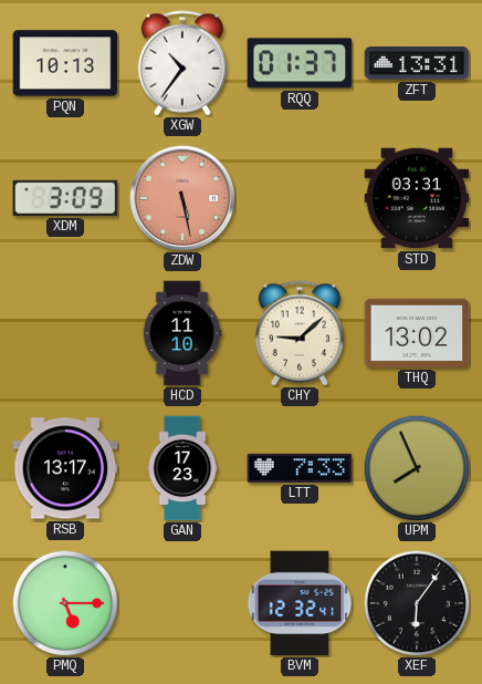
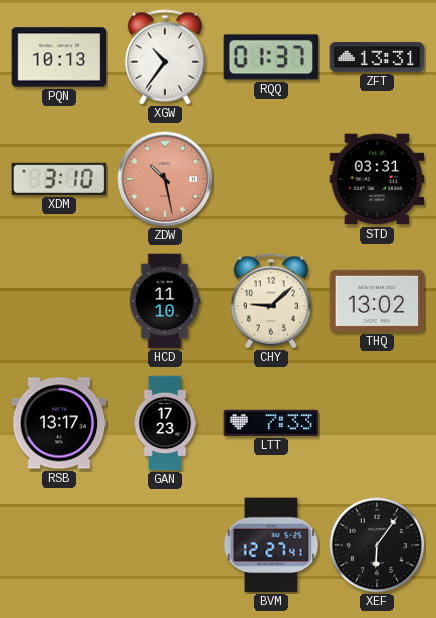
XDM: 3:09 -> 3:10 (59, 179)
ZDW: 5:28 -> 10:28 (165, 179)
UPM: 7:56 -> none (417, 468)
PMQ: 5:15 -> none (65, 603)
BVM: 12:32 -> 12:27 (271, 545)
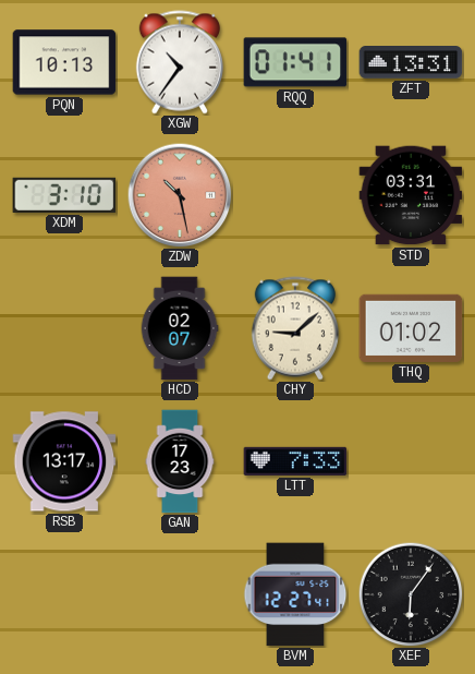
RQQ: 01:37 -> 01:41 (295, 62)
HCD: 11:10 -> 02:07 (180, 328)
THQ: 13:02 -> 01:02 (411, 328)
